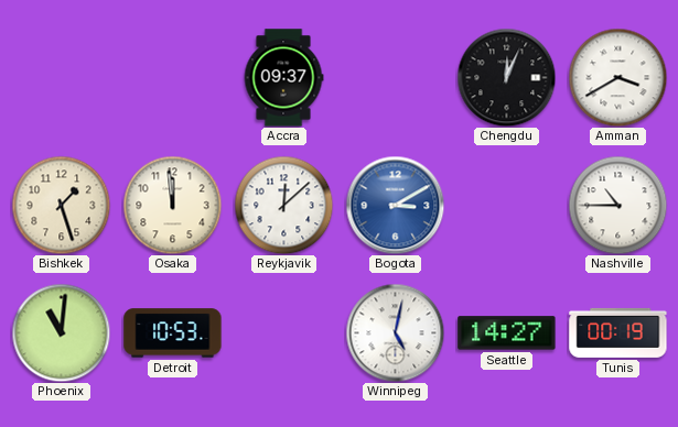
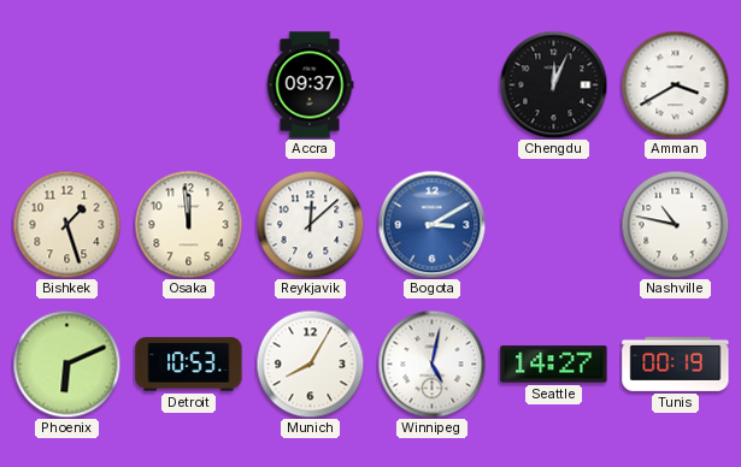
Nashville: 10:45 -> 10:47 (675, 224)
Phoenix: 11:01 -> 6:11 (66, 363)
Munich: none -> 8:05 (310, 363)
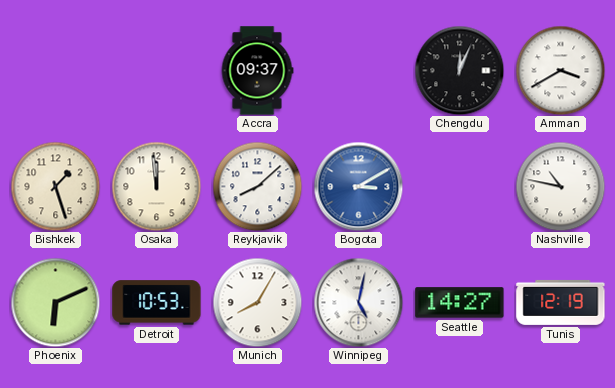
Reykjavik: 12:08 -> 8:08 (257, 186)
Tunis: 00:19 -> 12:19 (561, 302)
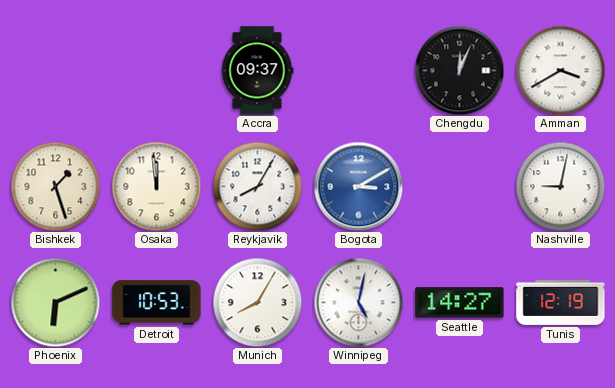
Reykjavik: 8:08 -> 8:05 (257, 186)
Nashville: 10:47 -> 9:02 (560, 186)
